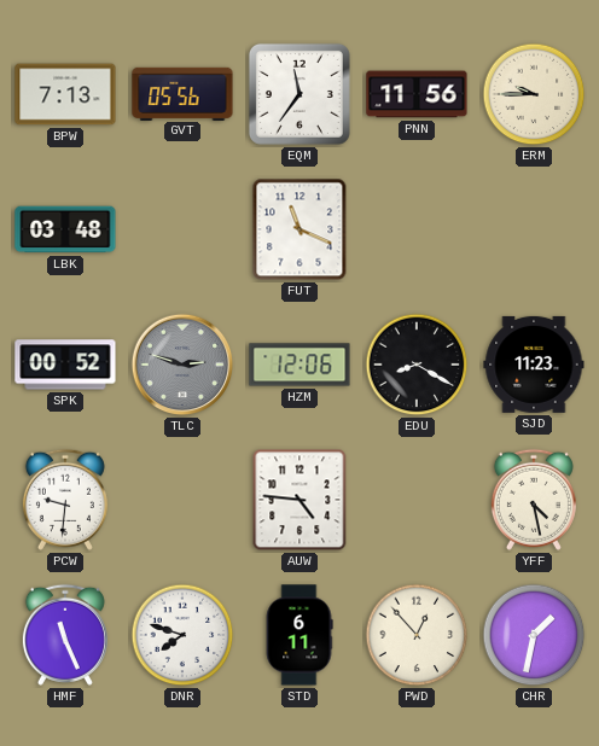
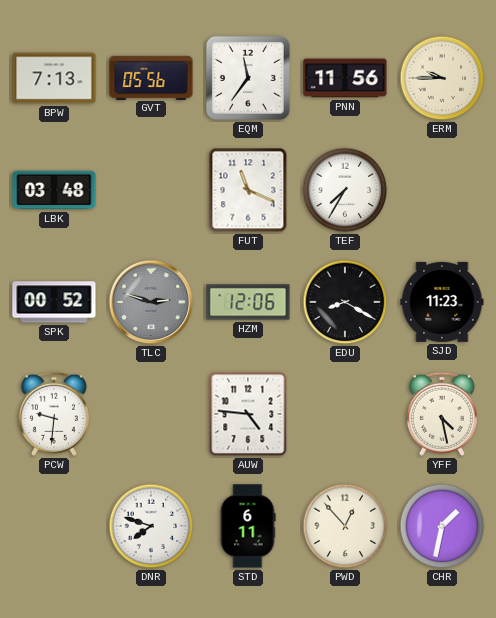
TEF: none -> 7:35 (345, 190)
HMF: 11:26 -> none (65, 635)
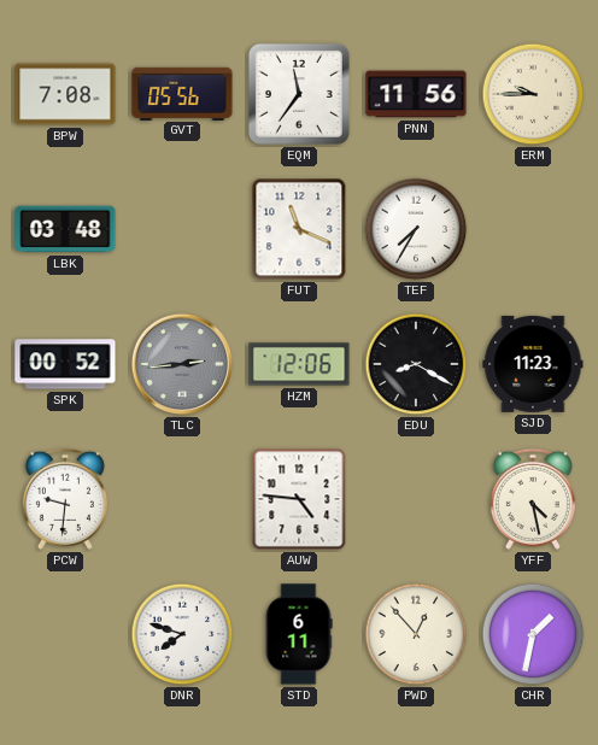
BPW: 7:13 -> 7:08 (65, 94)
TLC: 2:48 -> 2:44 (182, 364)
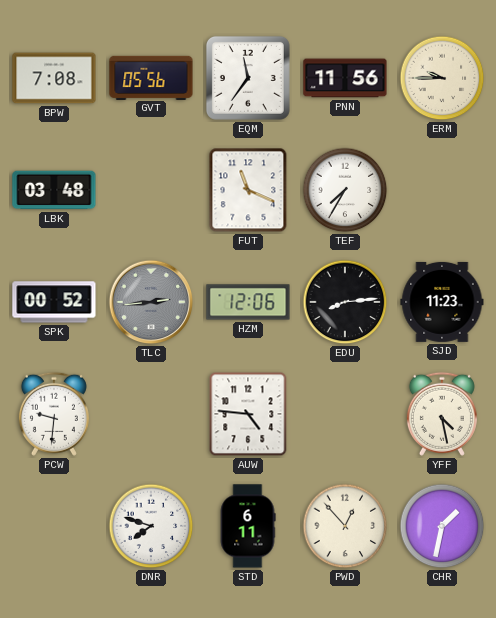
EDU: 8:20 -> 8:14 (345, 302)
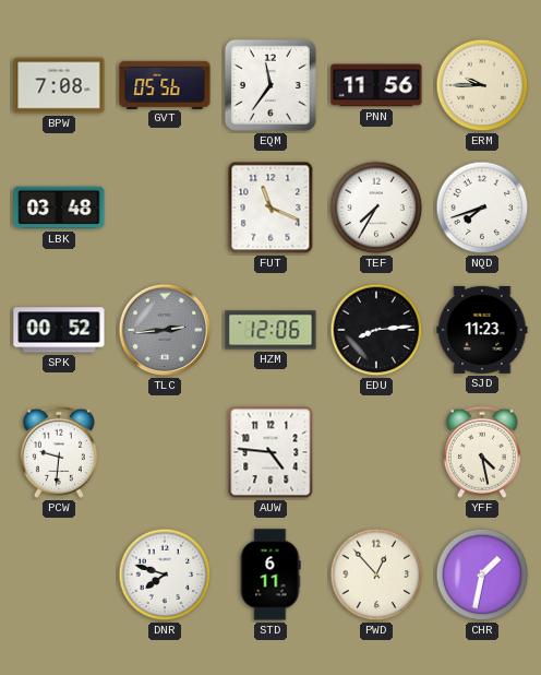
NQD: none -> 7:42 (482, 208)
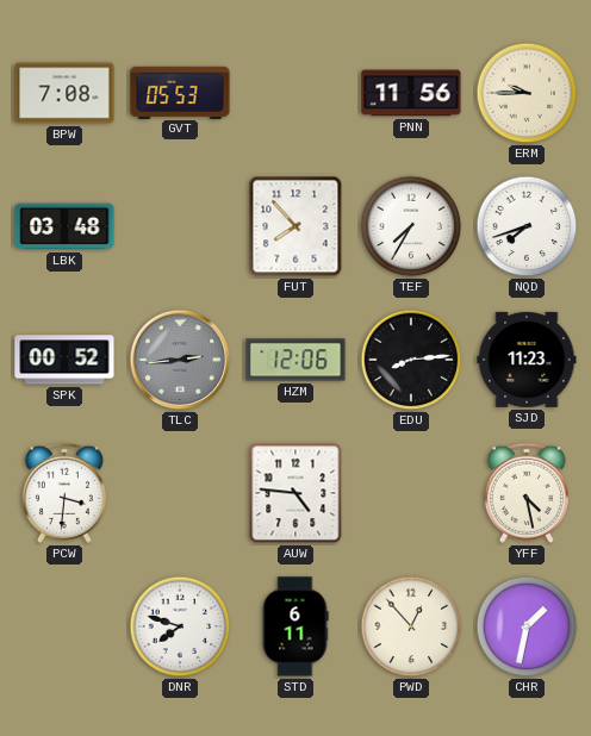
GVT: 05:56 -> 05:53 (180, 92)
EQM: 11:36 -> none (270, 85)
FUT: 11:19 -> 7:53 (295, 226)
PCW: 9:31 -> 3:31 (64, 493)
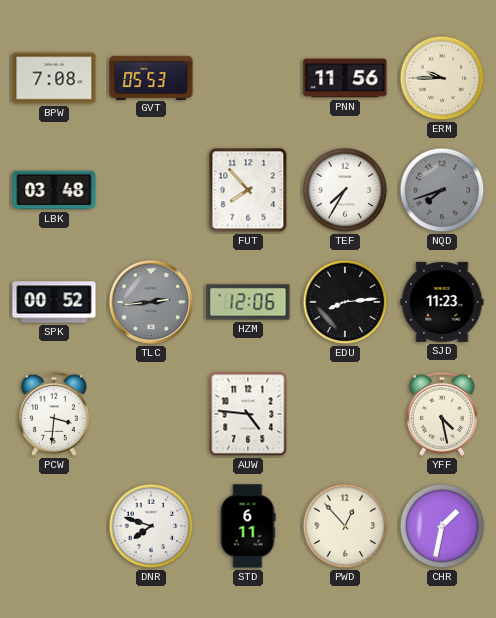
NQD dial: white -> grey (442, 190)
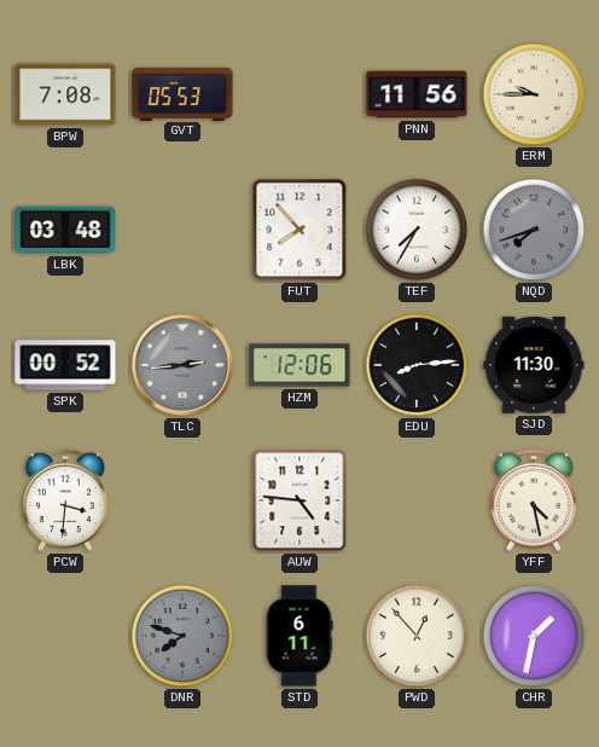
SJD: 11:23 -> 11:30 (534, 365)
DNR dial: white -> grey (182, 636)
